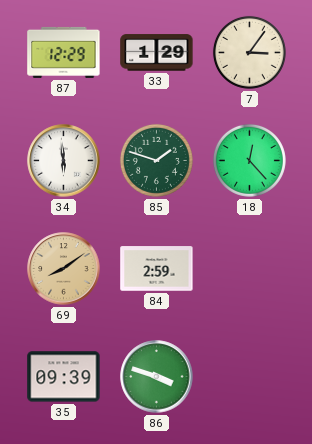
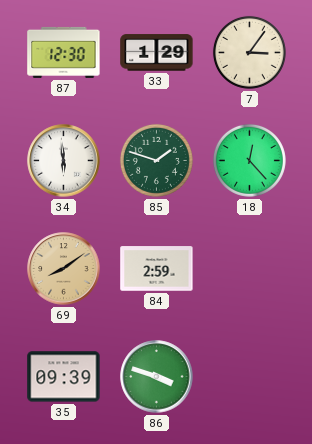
87: 12:29 -> 12:30 (64, 52)
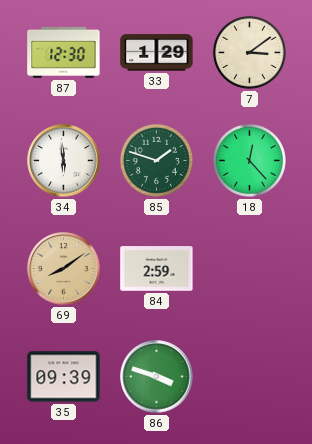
7: 3:06 -> 3:09 (249, 52)
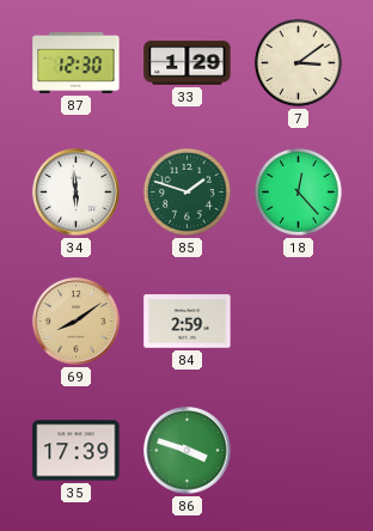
35: 09:39 -> 17:39 (77, 451)
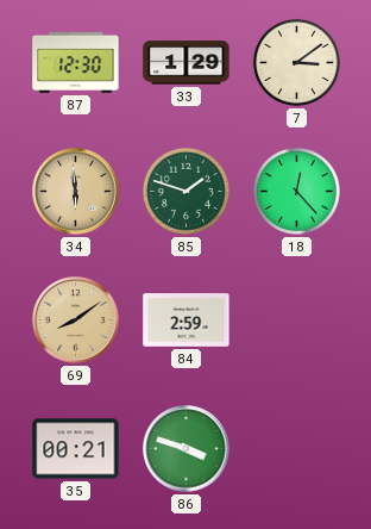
34 dial: white -> champagne (76, 192)
35: 17:39 -> 00:21 (76, 449)
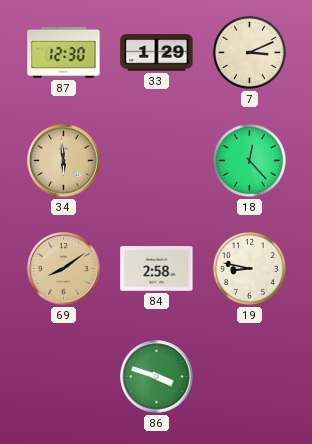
7: 3:09 -> 3:11 (249, 52)
85: 1:48 -> none (185, 191)
84: 2:59 -> 2:58 (157, 269)
19: none -> 8:47 (249, 268)
35: 00:21 -> none (76, 449)
